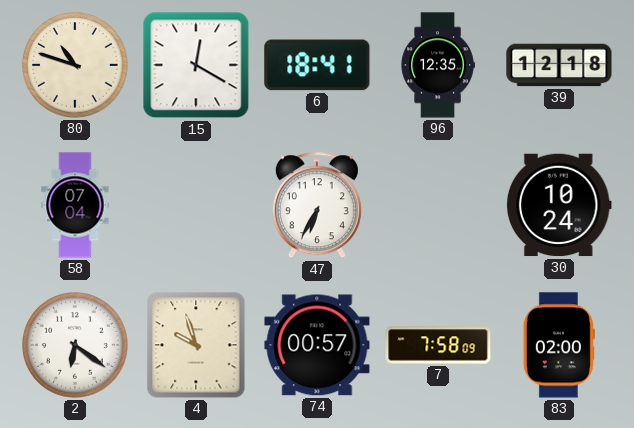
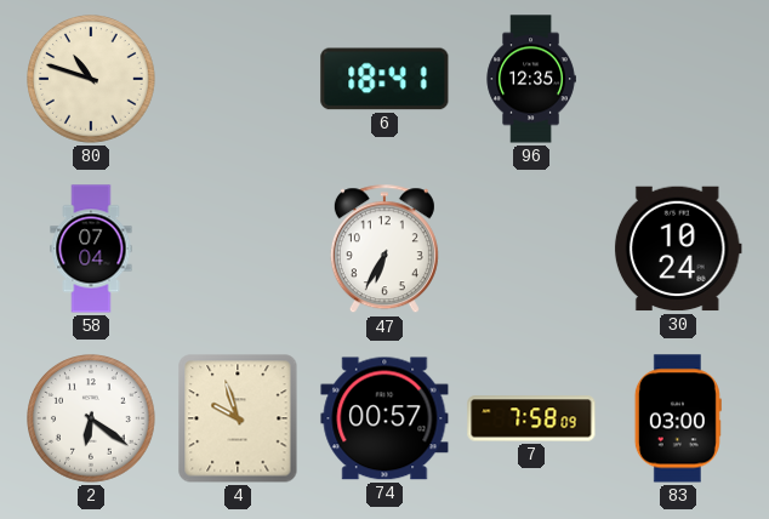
15: 12:20 -> none (196, 65)
39: 12:18 -> none (559, 65)
83: 02:00 -> 03:00 (678, 418)
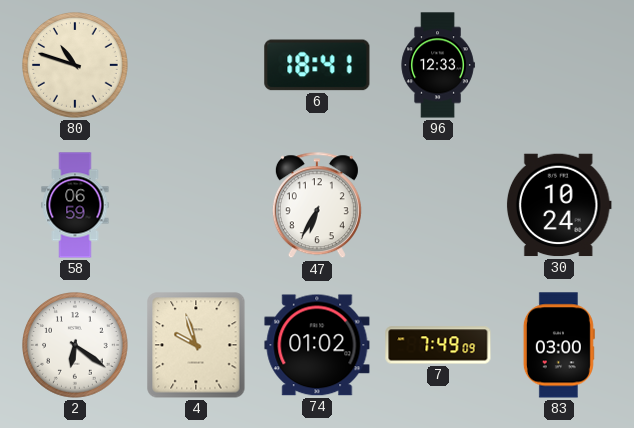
96: 12:35 -> 12:33 (438, 65)
58: 07:04 -> 06:59 (75, 205)
74: 00:57 -> 01:02 (317, 345)
7: 7:58 -> 7:49 (438, 345)
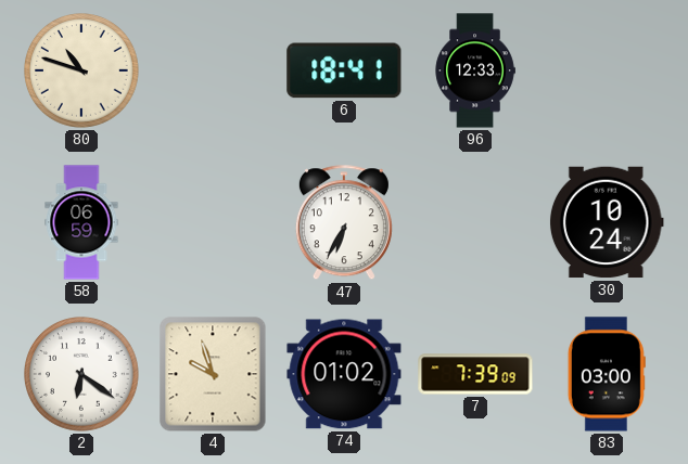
7: 7:49 -> 7:39 (475, 374)
